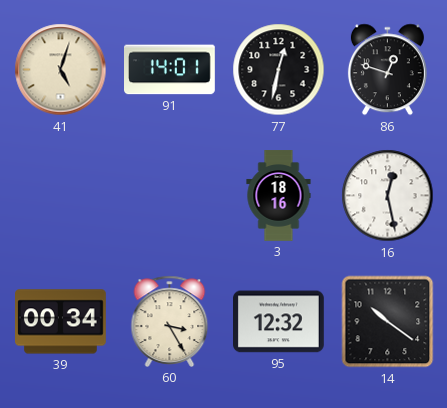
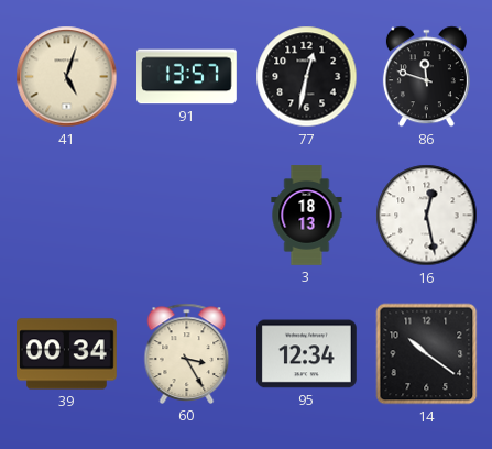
91: 14:01 -> 13:57 (187, 77)
86: 12:48 -> 11:48 (426, 77)
3: 18:16 -> 18:13 (307, 216)
95: 12:32 -> 12:34 (307, 354)
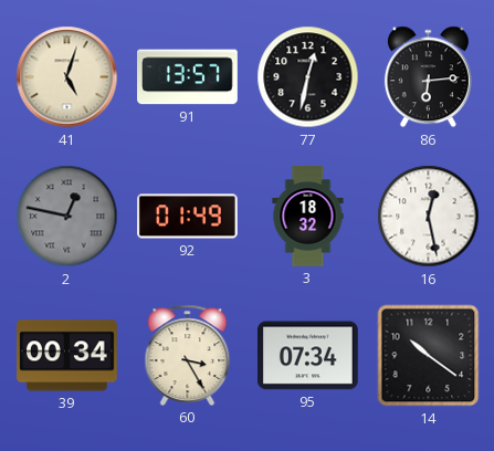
86: 11:48 -> 6:14 (428, 77)
2: none -> 12:47 (67, 217)
92: none -> 01:49 (188, 217)
3: 18:13 -> 18:32 (308, 217)
95: 12:34 -> 07:34 (308, 356)
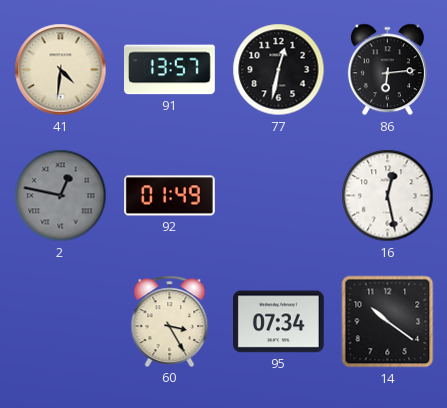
41: 5:03 -> 4:31 (61, 70)
3: 18:32 -> none (308, 217)
39: 00:34 -> none (67, 356)
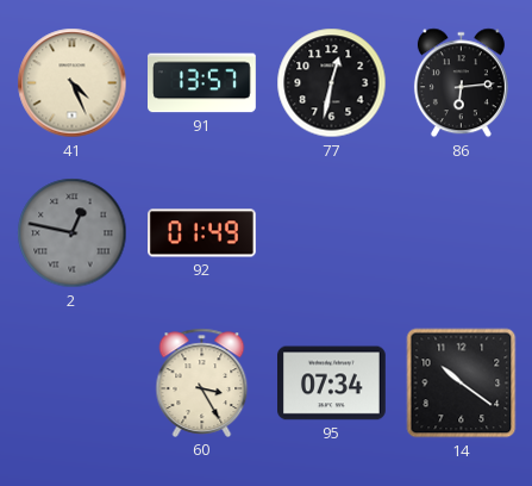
41: 4:31 -> 4:26 (73, 83)
16: 12:28 -> none (388, 196)
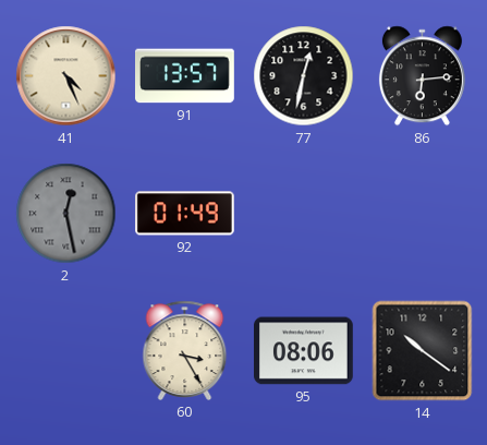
2: 12:47 -> 12:28 (66, 214)
95: 07:34 -> 08:06 (304, 351)
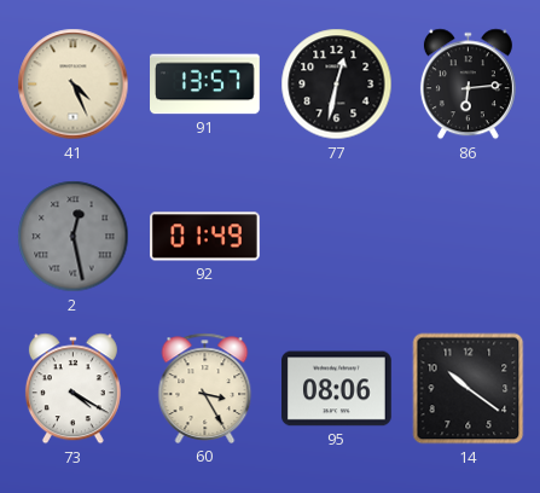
73: none -> 4:20 (72, 389)
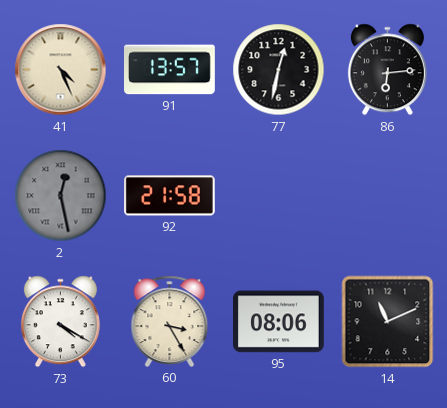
92: 01:49 -> 21:58 (170, 196)
14: 10:21 -> 11:11 (388, 322)
